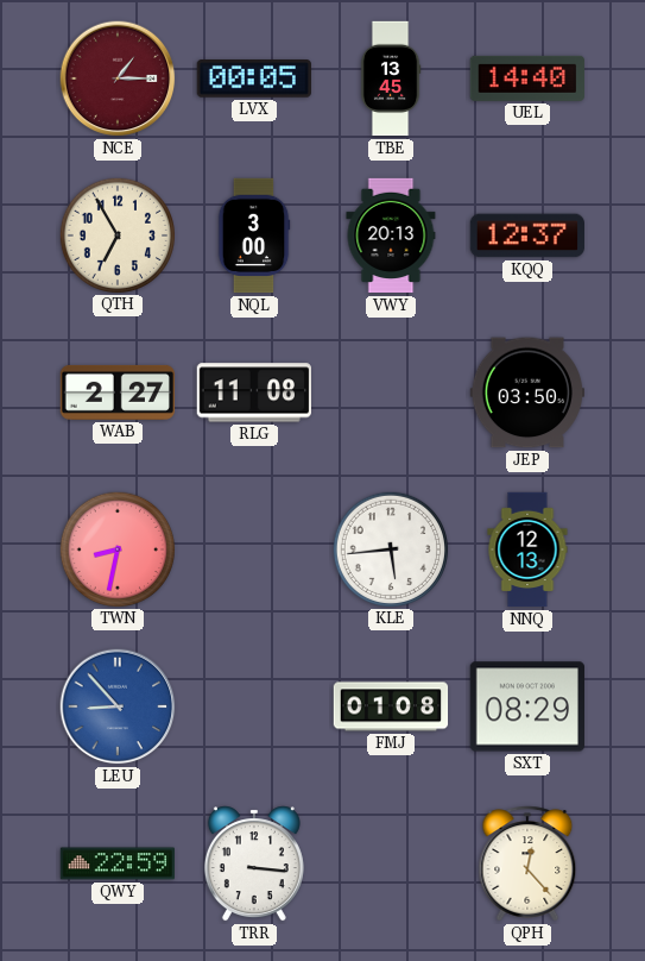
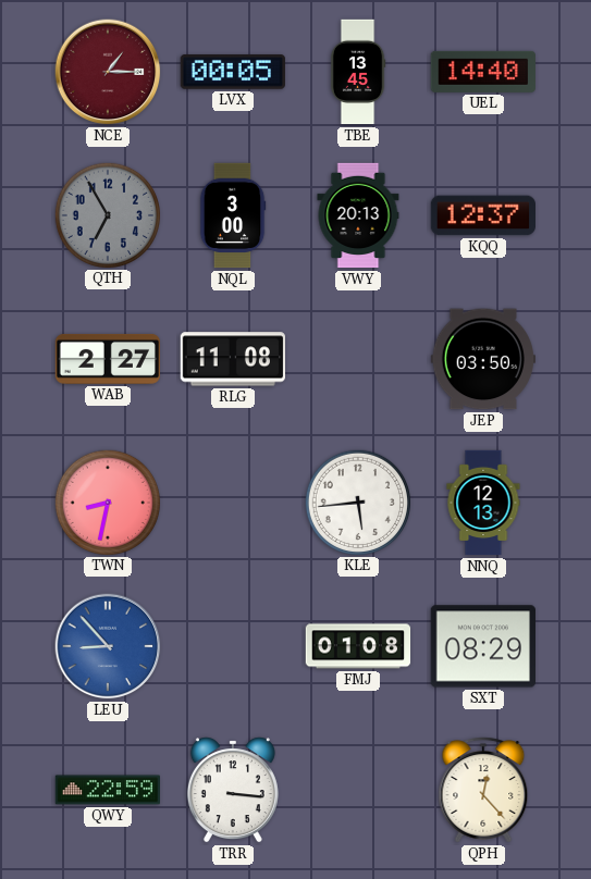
QTH dial: cream -> grey (107, 214)
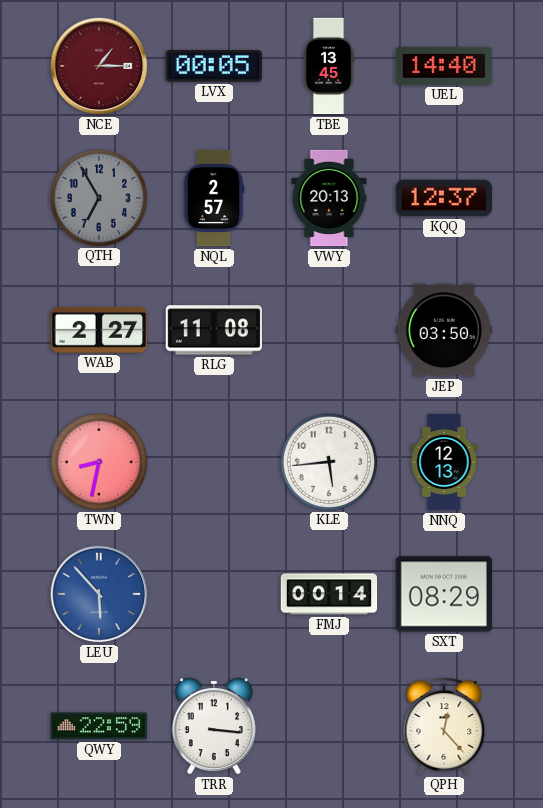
NQL: 3:00 -> 2:57 (214, 198)
LEU: 8:53 -> 5:53 (99, 594)
FMJ: 01:08 -> 00:14 (329, 594)
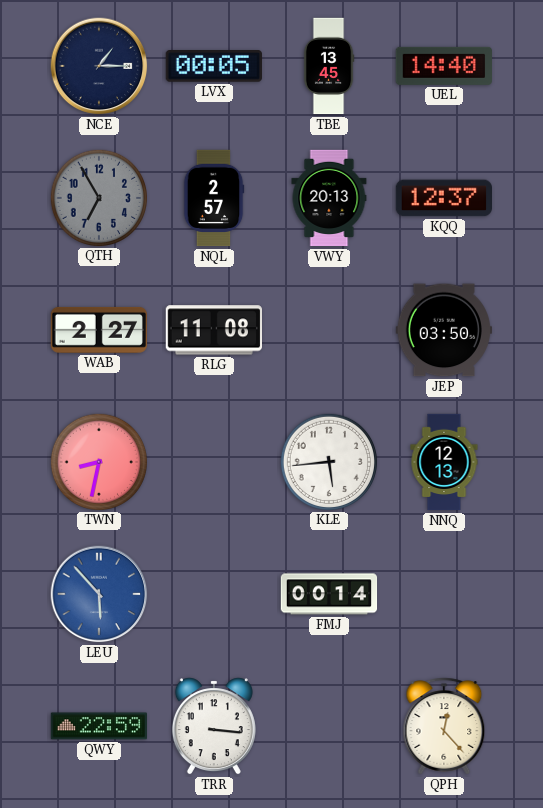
NCE dial: burgundy -> navy (99, 66)
SXT: 08:29 -> none (443, 594)
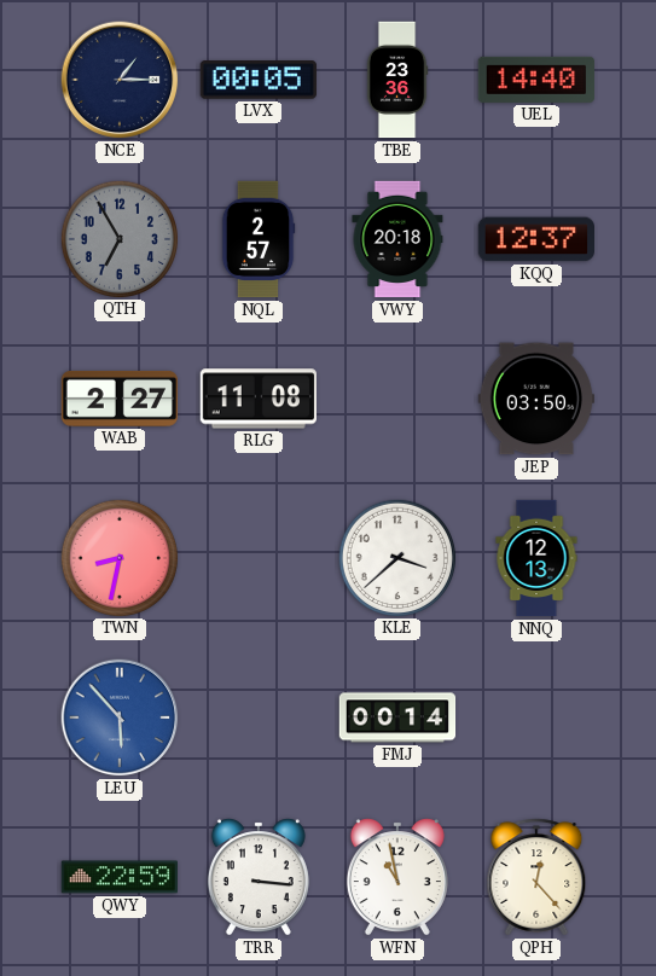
TBE: 13:45 -> 23:36 (397, 80)
VWY: 20:13 -> 20:18 (397, 239)
KLE: 5:44 -> 3:38 (396, 557)
WFN: none -> 10:58 (397, 877)
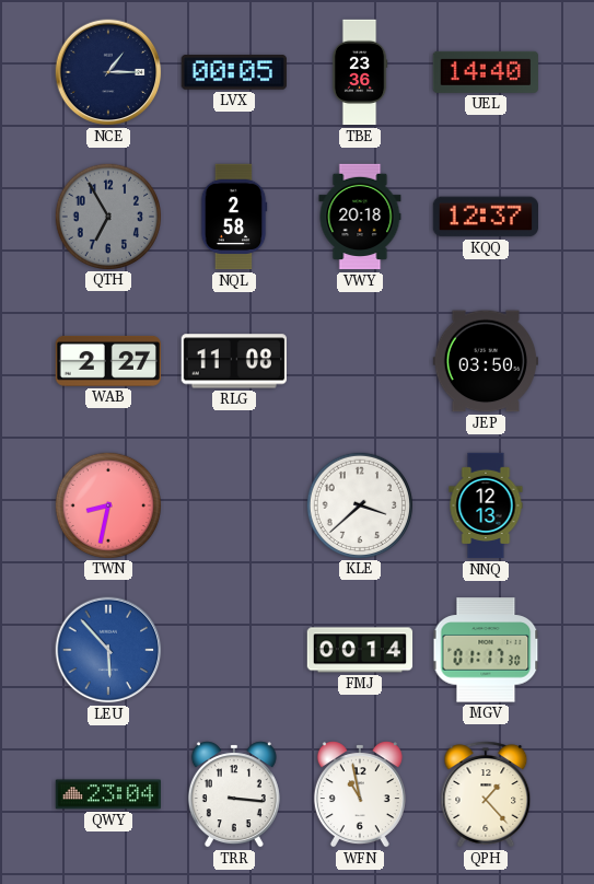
NQL: 2:57 -> 2:58 (234, 217)
MGV: none -> 01:17 (486, 650)
QWY: 22:59 -> 23:04 (107, 794)
QPH: 12:23 -> 1:23 (486, 794)
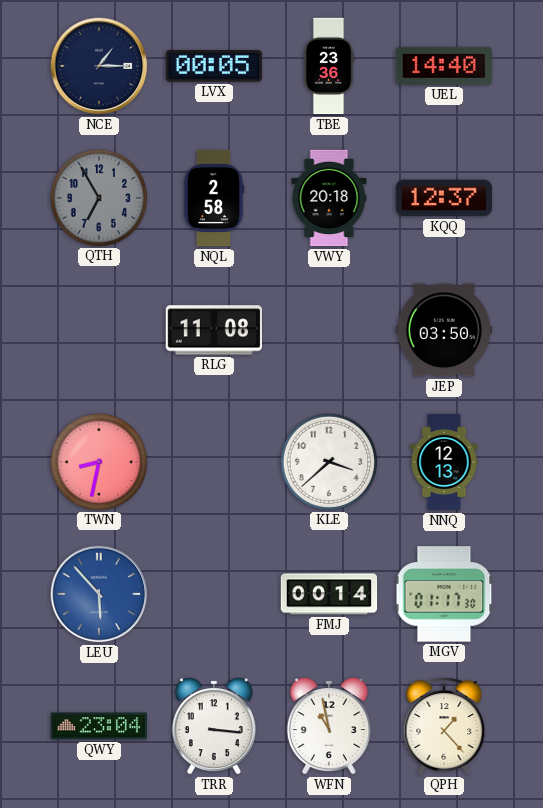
WAB: 2:27 -> none (107, 361)
